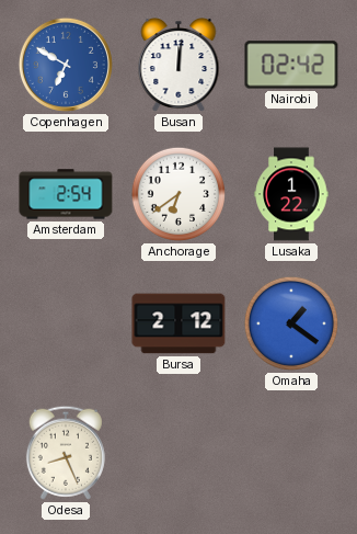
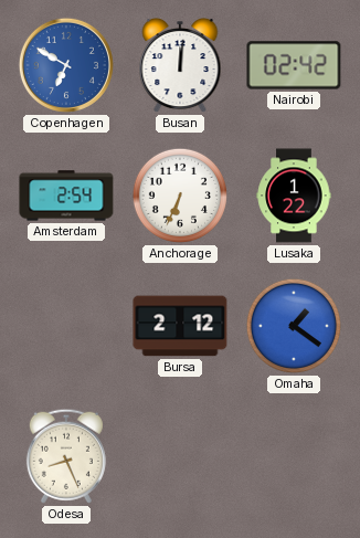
Anchorage: 6:39 -> 6:34 (180, 196)
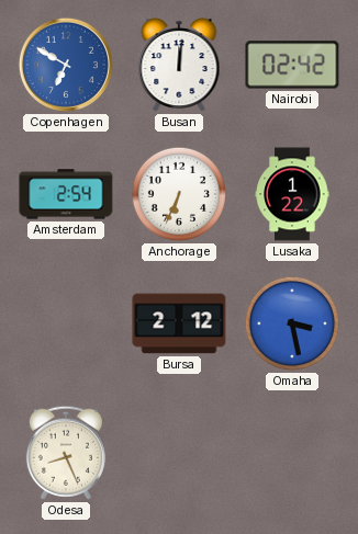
Omaha: 1:21 -> 3:28 (292, 323)
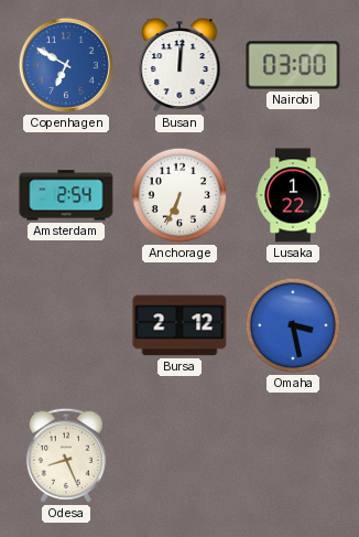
Nairobi: 02:42 -> 03:00 (293, 65)
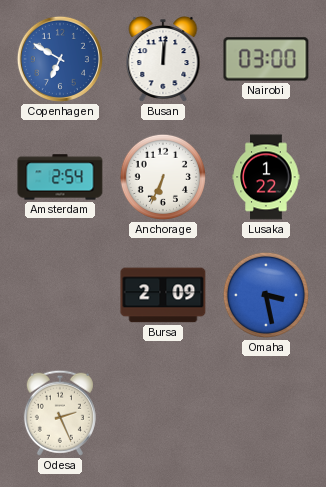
Bursa: 2:12 -> 2:09 (163, 295)
Odesa: 8:26 -> 2:26 (60, 413)
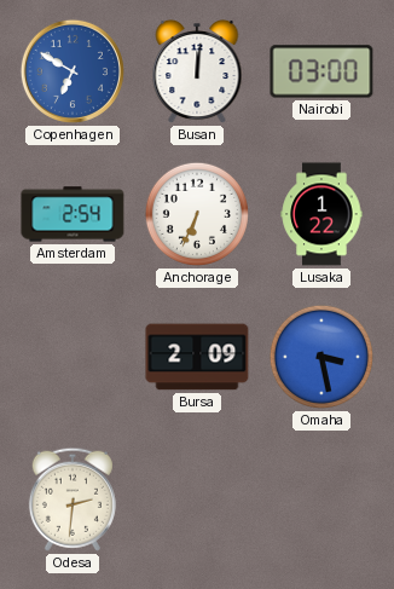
Odesa: 2:26 -> 2:31 (73, 500)
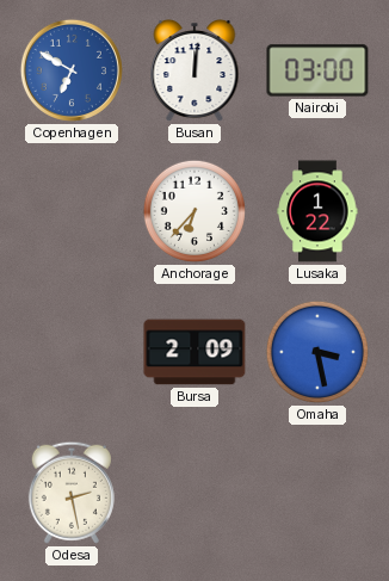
Amsterdam: 2:54 -> none (73, 214)
Anchorage: 6:34 -> 6:37 (194, 211)
Odesa: 2:31 -> 2:28 (72, 493)
